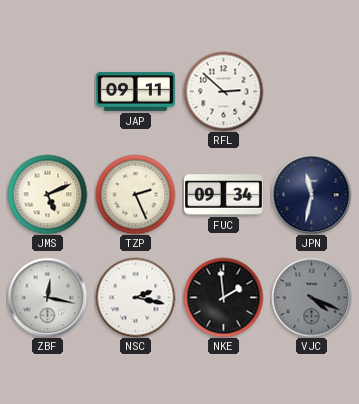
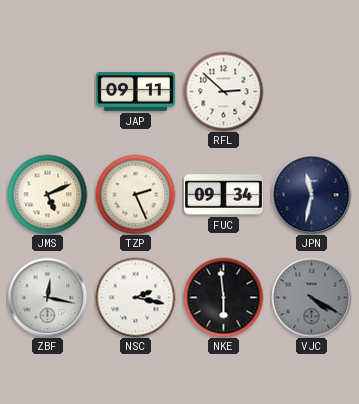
NKE: 1:59 -> 5:59 (223, 297)
VJC: 4:19 -> 4:20 (311, 297)
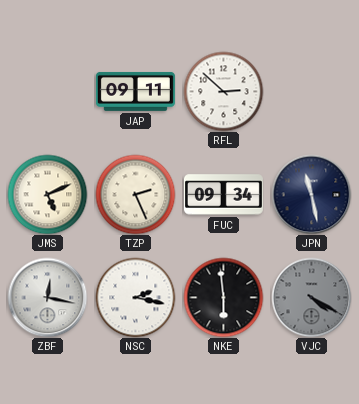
JPN: 11:32 -> 11:28 (311, 194)
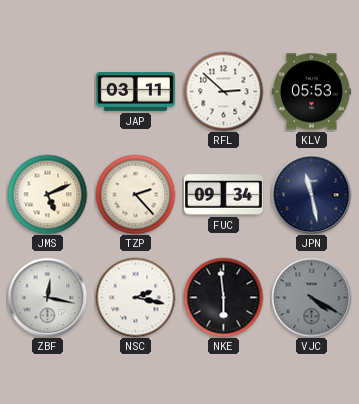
JAP: 09:11 -> 03:11 (135, 91)
KLV: none -> 05:53 (311, 92)
TZP: 2:26 -> 2:23 (135, 194)
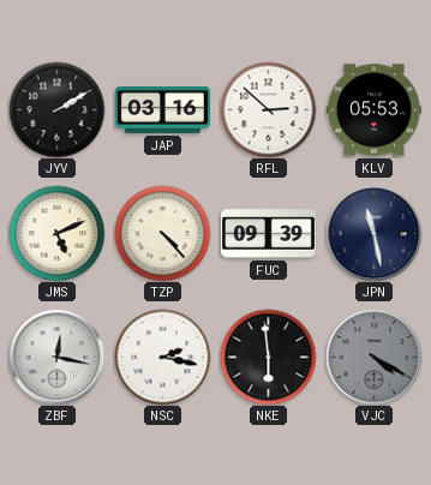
JYV: none -> 2:10 (56, 109)
JAP: 03:11 -> 03:16 (162, 109)
TZP: 2:23 -> 4:23 (162, 233)
FUC: 09:34 -> 09:39 (268, 234)
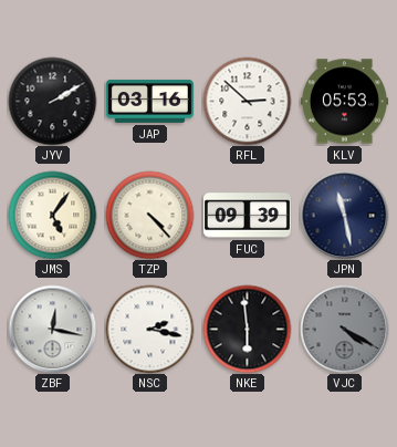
JMS: 5:11 -> 5:06 (52, 215)
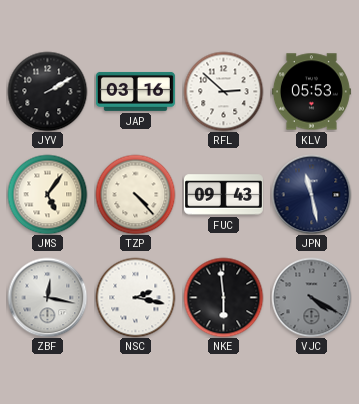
FUC: 09:39 -> 09:43 (223, 195)
